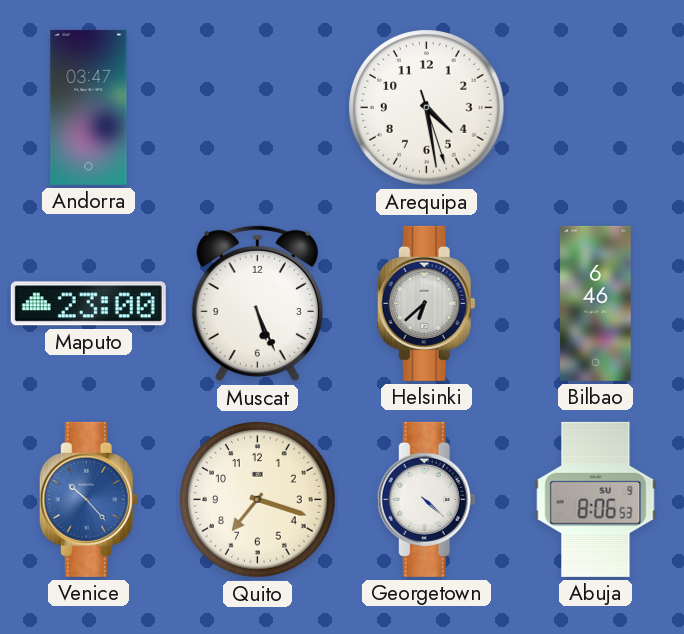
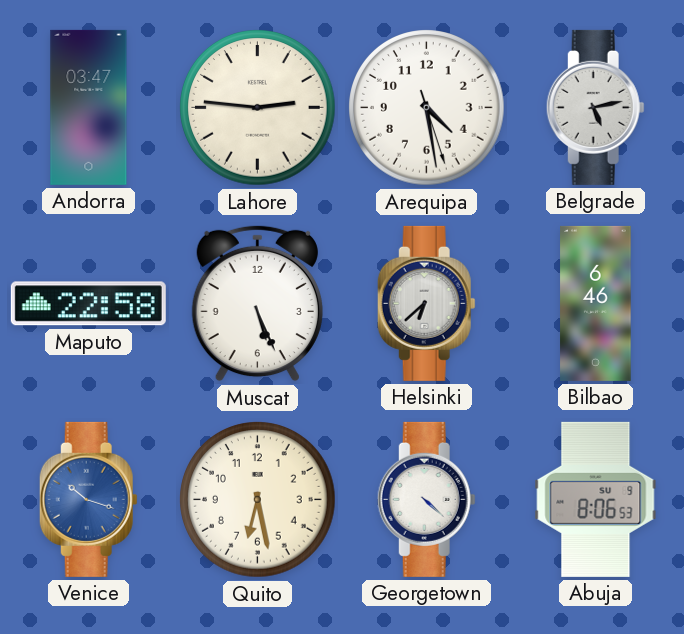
Lahore: none -> 2:46 (258, 108)
Belgrade: none -> 5:13 (595, 107)
Maputo: 23:00 -> 22:58 (88, 304)
Venice: 10:23 -> 10:18 (88, 499)
Quito: 7:18 -> 6:28 (258, 500)
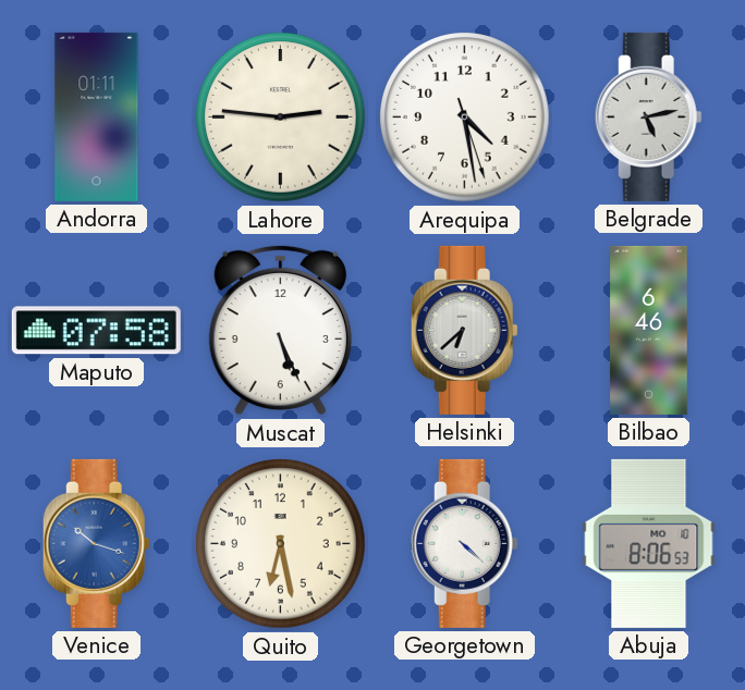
Andorra: 03:47 -> 01:11 (97, 116)
Maputo: 22:58 -> 07:58 (96, 331)
Abuja date: SU 9 -> MO 10 (649, 543)
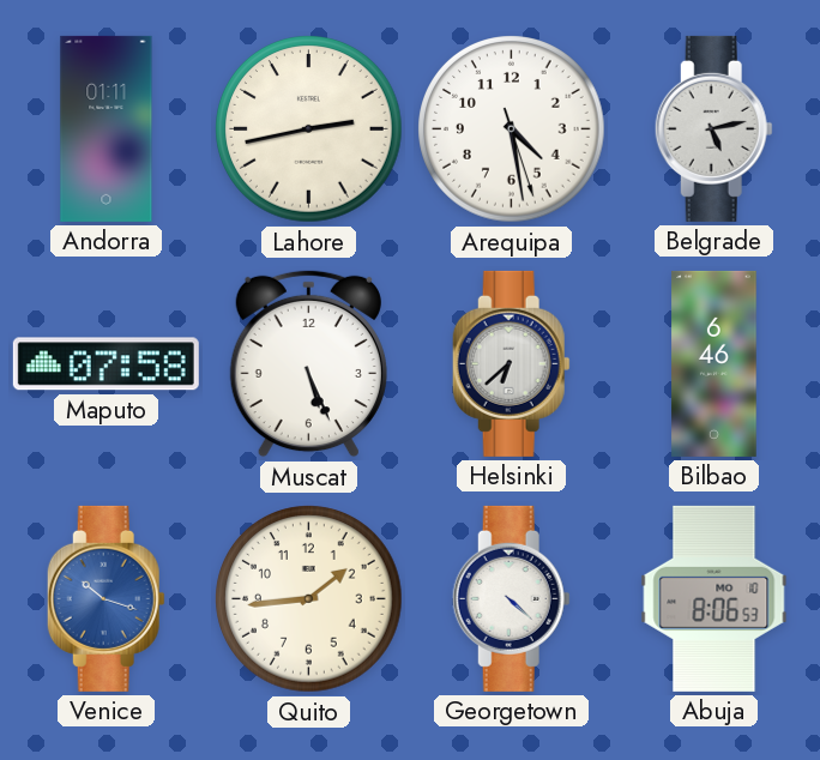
Lahore: 2:46 -> 2:43 (309, 129)
Quito: 6:28 -> 1:44 (309, 599)
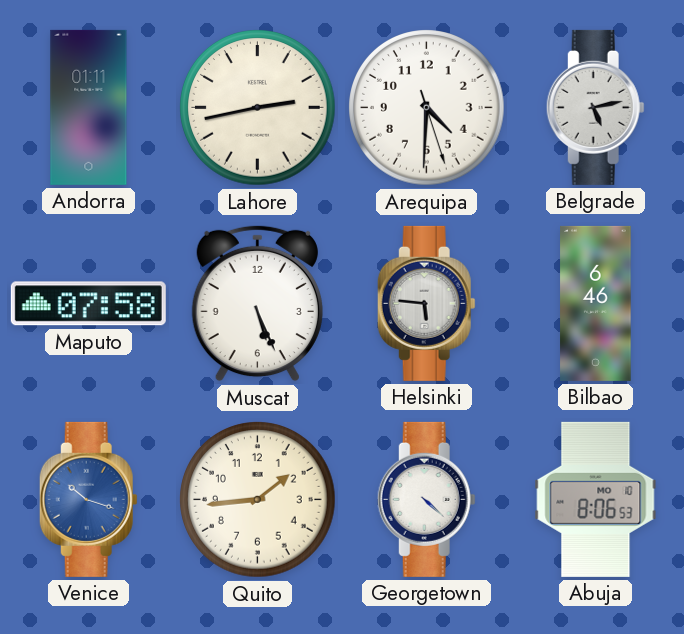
Arequipa: 4:28 -> 4:30 (427, 108)
Helsinki: 6:38 -> 5:46 (426, 303)
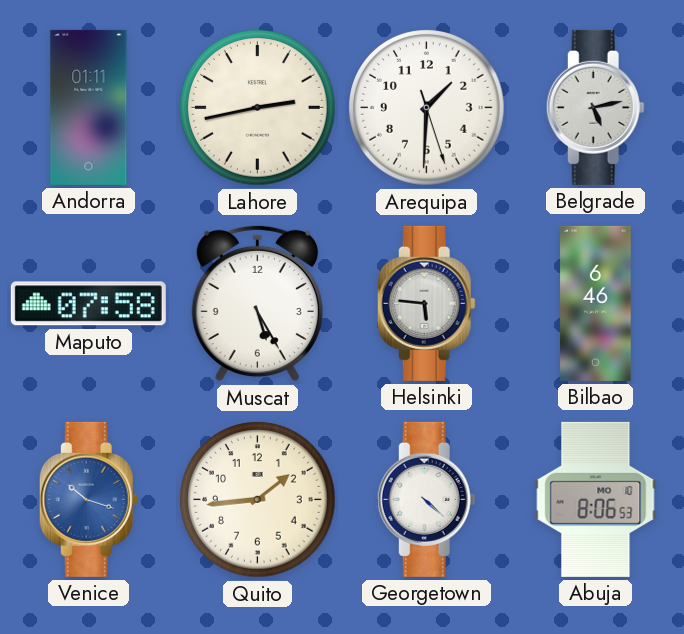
Arequipa: 4:30 -> 1:30 (427, 108)
Muscat: 5:26 -> 5:25 (257, 304)
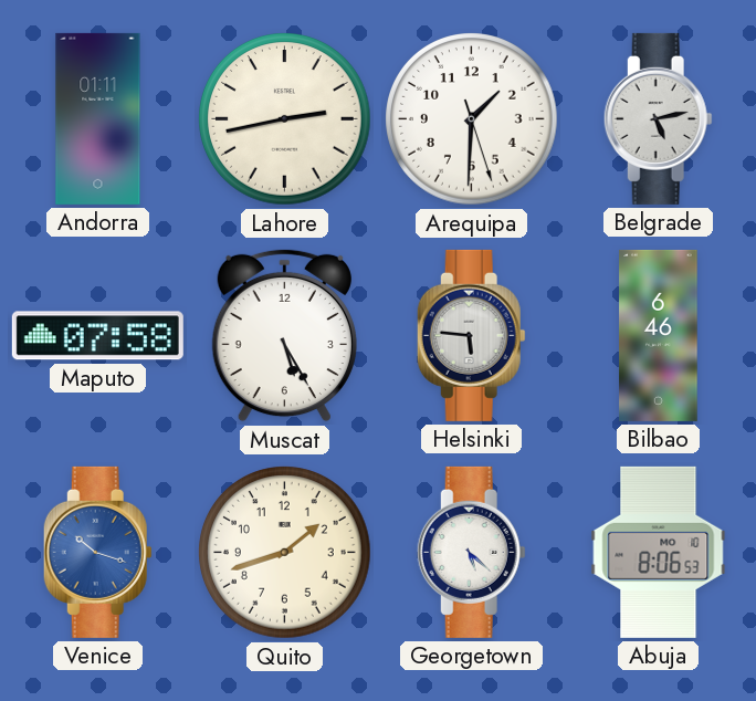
Quito: 1:44 -> 1:42 (285, 553)
Georgetown: 4:22 -> 5:22 (471, 552)
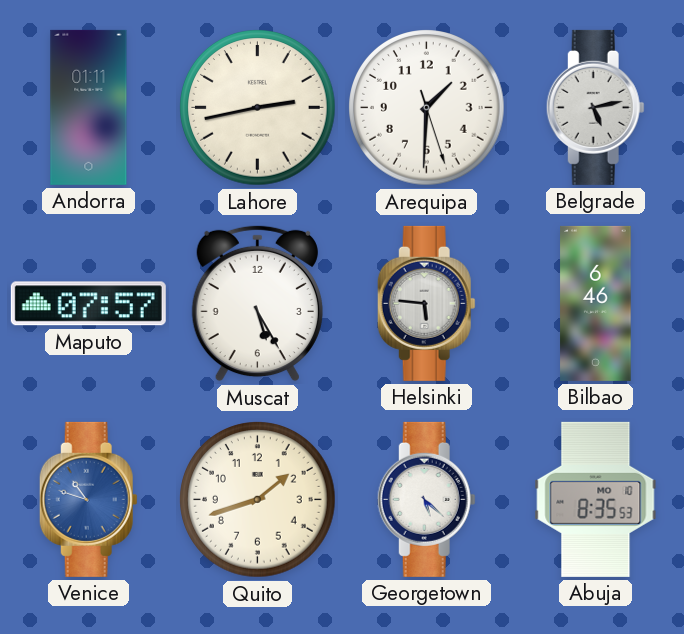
Maputo: 07:58 -> 07:57 (88, 304)
Venice: 10:18 -> 10:48 (88, 499)
Abuja: 8:06 -> 8:35 (596, 499)
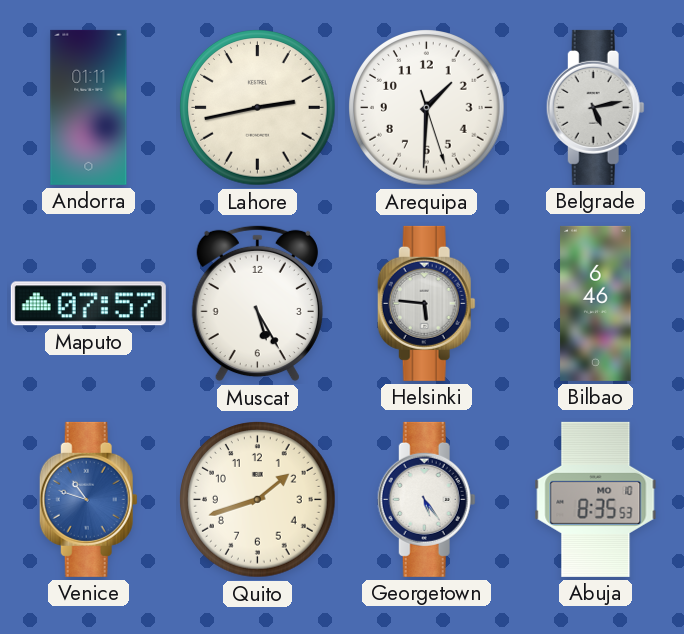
Georgetown: 5:22 -> 5:24 (426, 499)
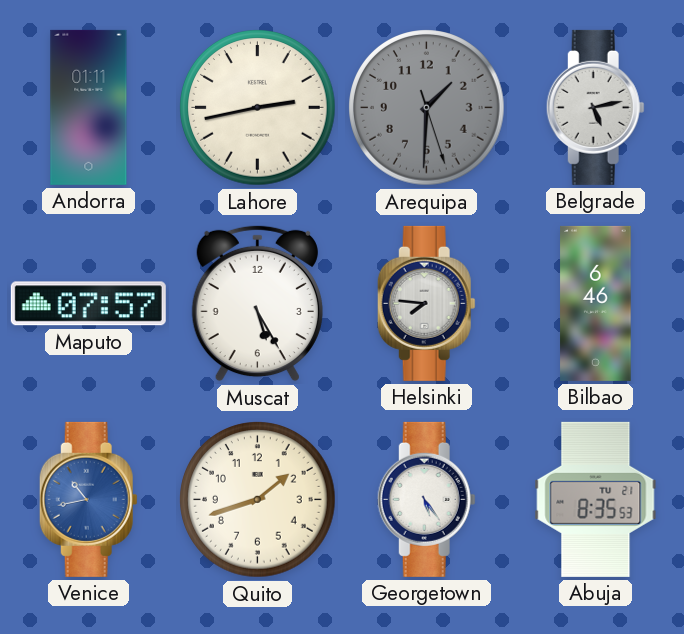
Arequipa dial: white -> grey (427, 108)
Helsinki: 5:46 -> 7:46 (426, 303)
Venice: 10:48 -> 10:43 (88, 499)
Abuja date: MO 10 -> TU 21 (596, 499)
